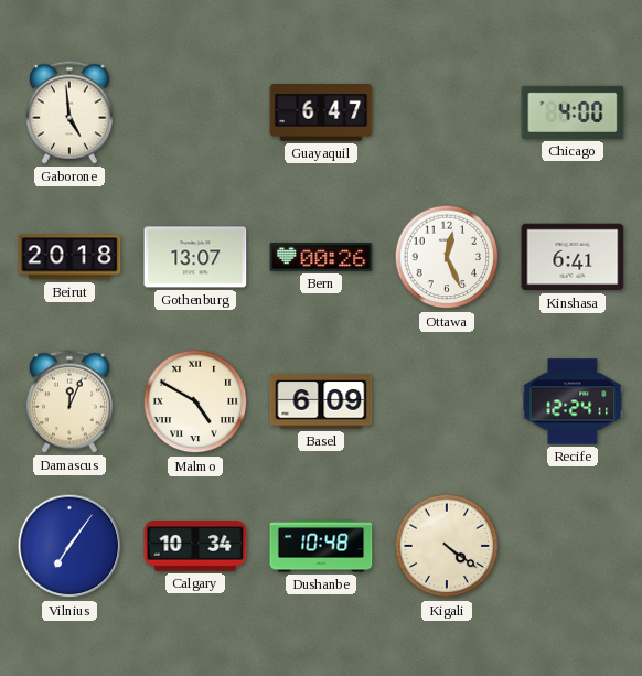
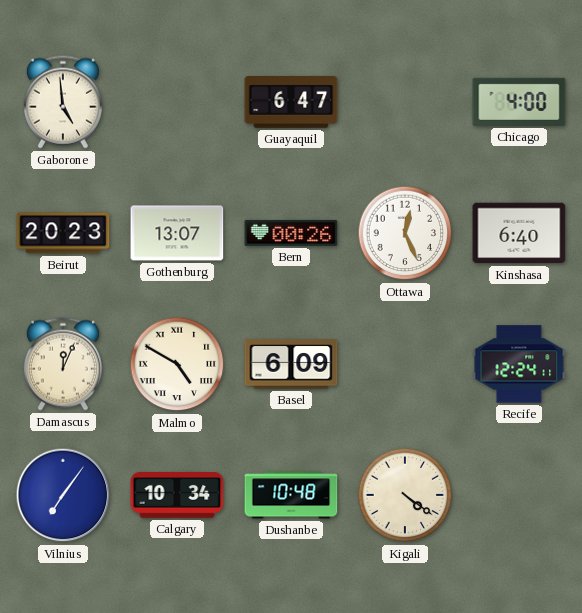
Beirut: 20:18 -> 20:23 (63, 233)
Kinshasa: 6:41 -> 6:40 (519, 233)
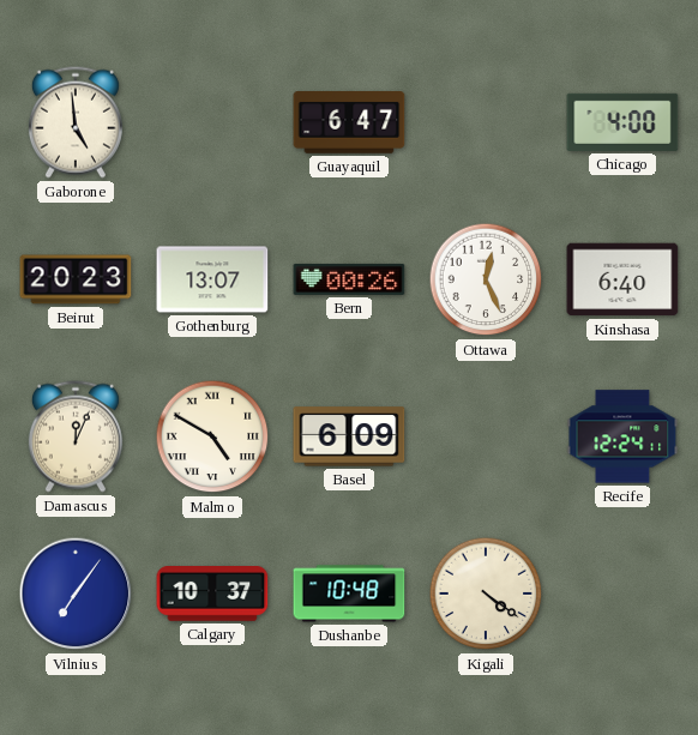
Calgary: 10:34 -> 10:37 (212, 595)
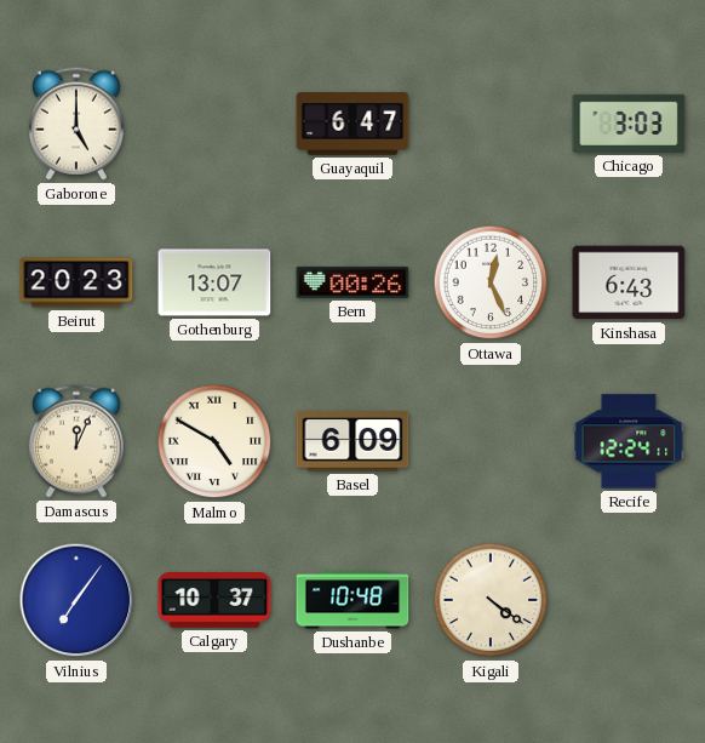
Gaborone: 4:59 -> 5:00 (76, 124)
Chicago: 4:00 -> 3:03 (629, 124)
Kinshasa: 6:40 -> 6:43 (629, 282)
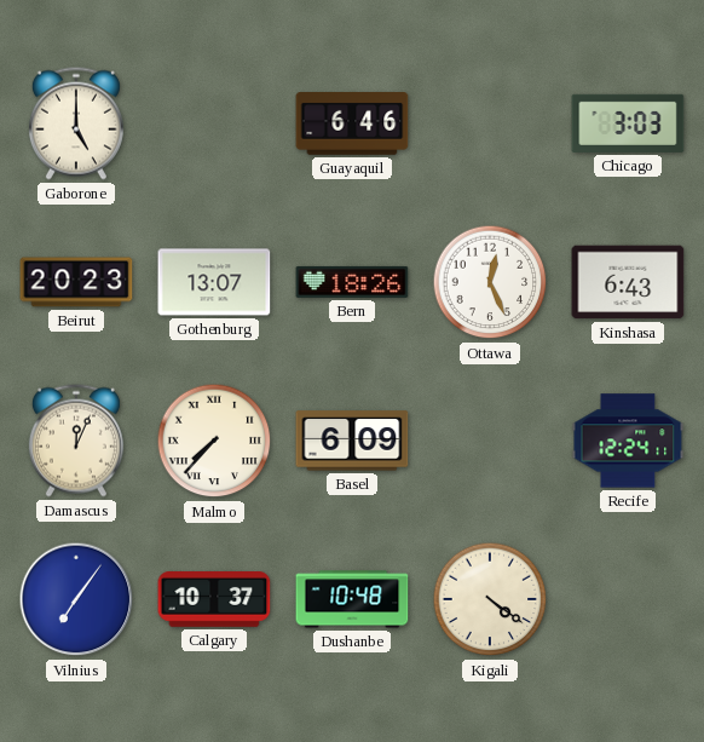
Guayaquil: 6:47 -> 6:46 (352, 123)
Bern: 00:26 -> 18:26 (352, 282)
Malmo: 4:50 -> 7:37 (214, 441)
